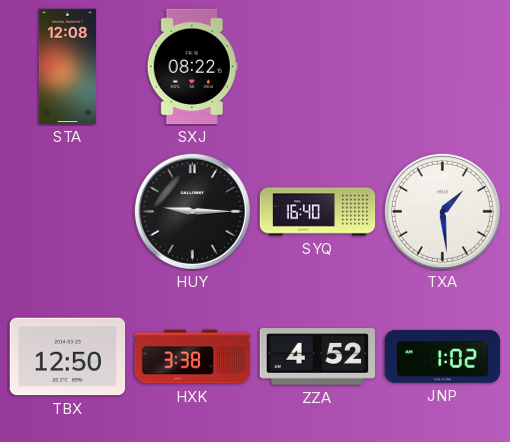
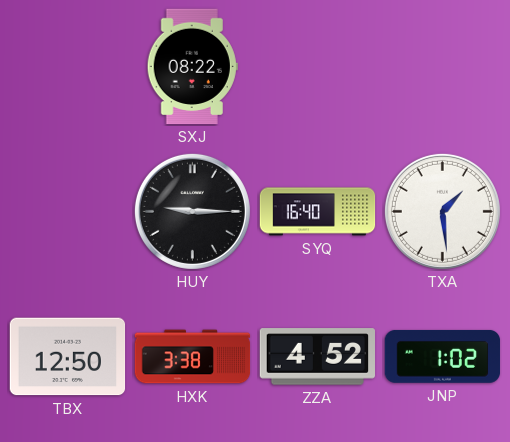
STA: 12:08 -> none (68, 67)
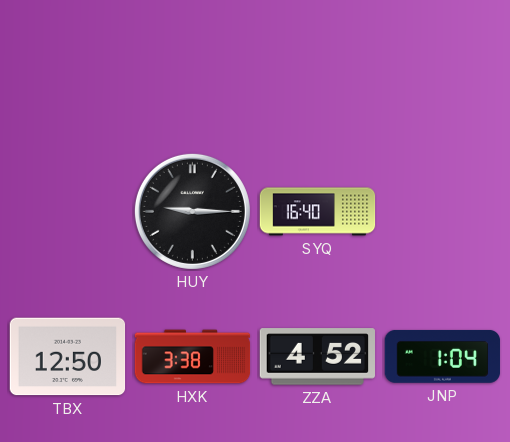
SXJ: 08:22 -> none (192, 67)
TXA: 1:29 -> none (442, 211)
JNP: 1:02 -> 1:04 (443, 356)
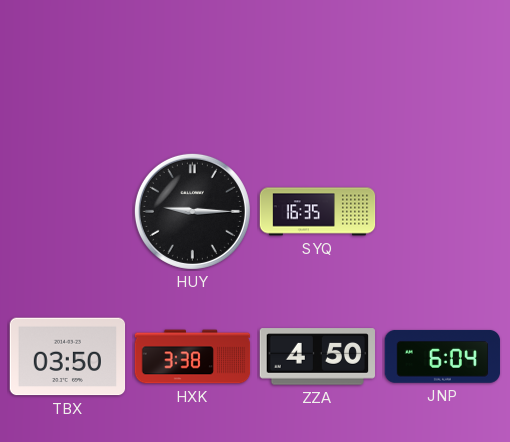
SYQ: 16:40 -> 16:35 (318, 212)
TBX: 12:50 -> 03:50 (68, 357)
ZZA: 4:52 -> 4:50 (317, 357)
JNP: 1:04 -> 6:04 (443, 356)
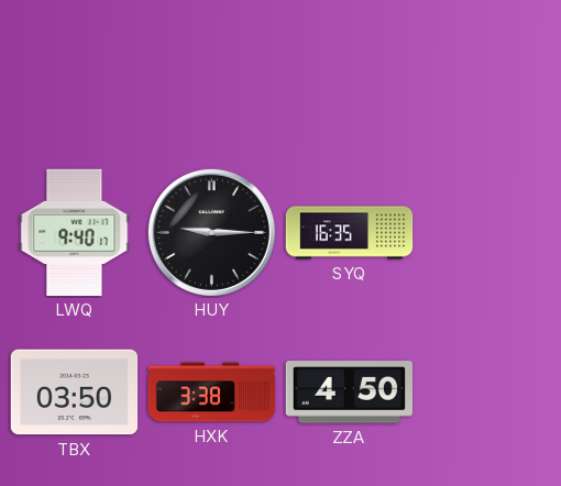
LWQ: none -> 9:40 (75, 233)
JNP: 6:04 -> none (443, 356)
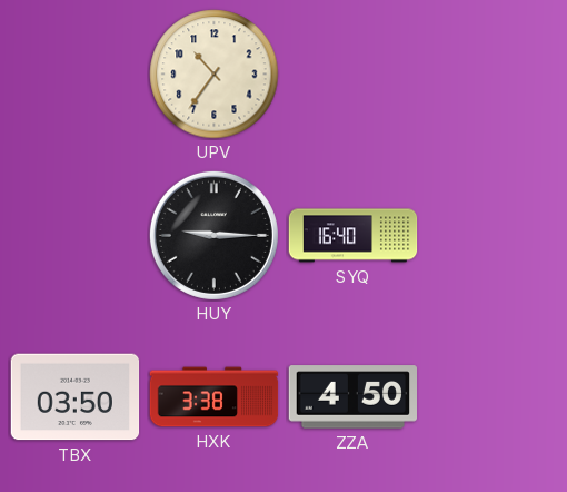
UPV: none -> 10:36 (215, 75)
LWQ: 9:40 -> none (75, 233)
SYQ: 16:35 -> 16:40 (354, 236)
